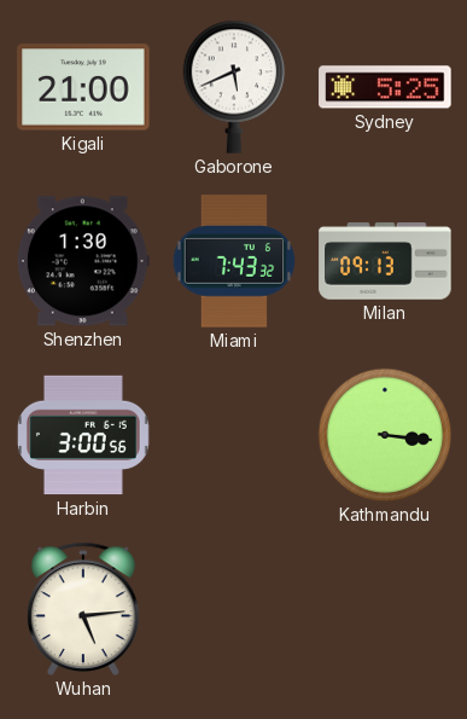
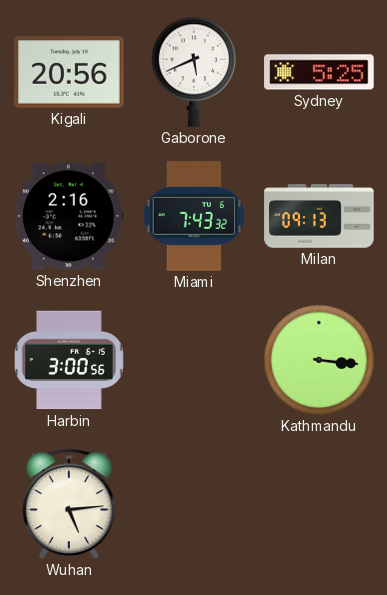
Kigali: 21:00 -> 20:56 (69, 72)
Shenzhen: 1:30 -> 2:16 (69, 216)
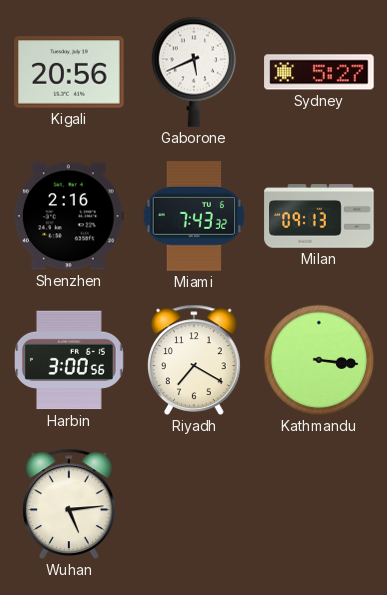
Sydney: 5:25 -> 5:27 (319, 72)
Riyadh: none -> 7:20 (195, 360)
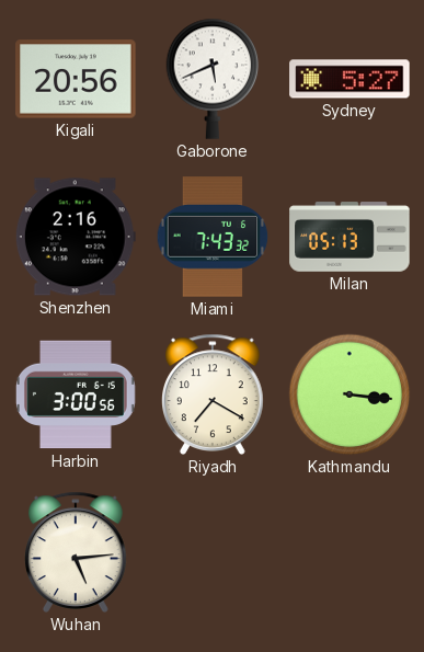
Milan: 09:13 -> 05:13 (349, 237)
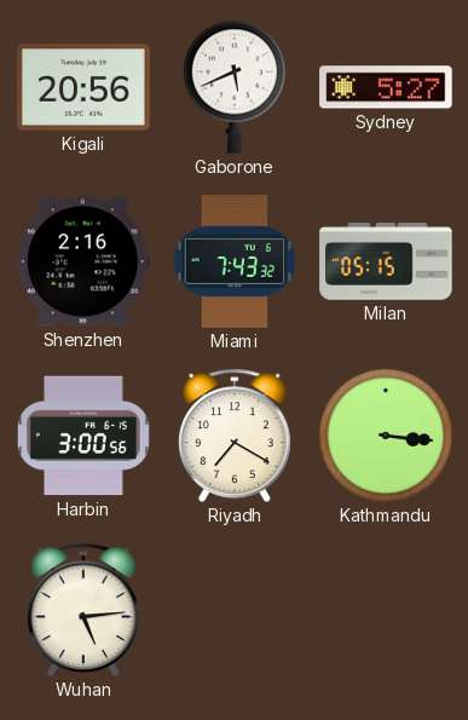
Milan: 05:13 -> 05:15 (386, 261)
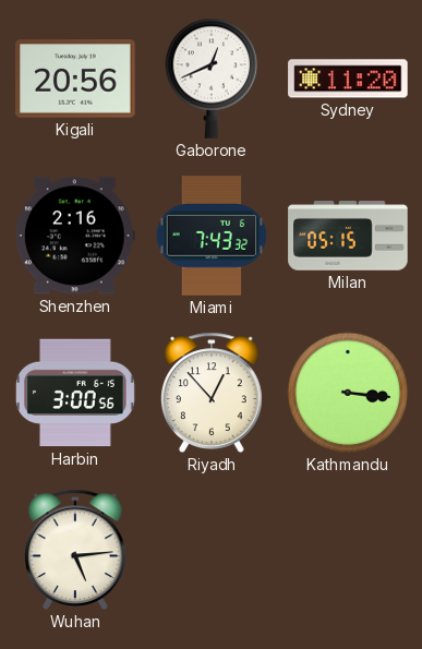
Gaborone: 5:41 -> 12:41 (212, 79)
Sydney: 5:27 -> 11:20 (348, 79)
Riyadh: 7:20 -> 12:53 (213, 393)
